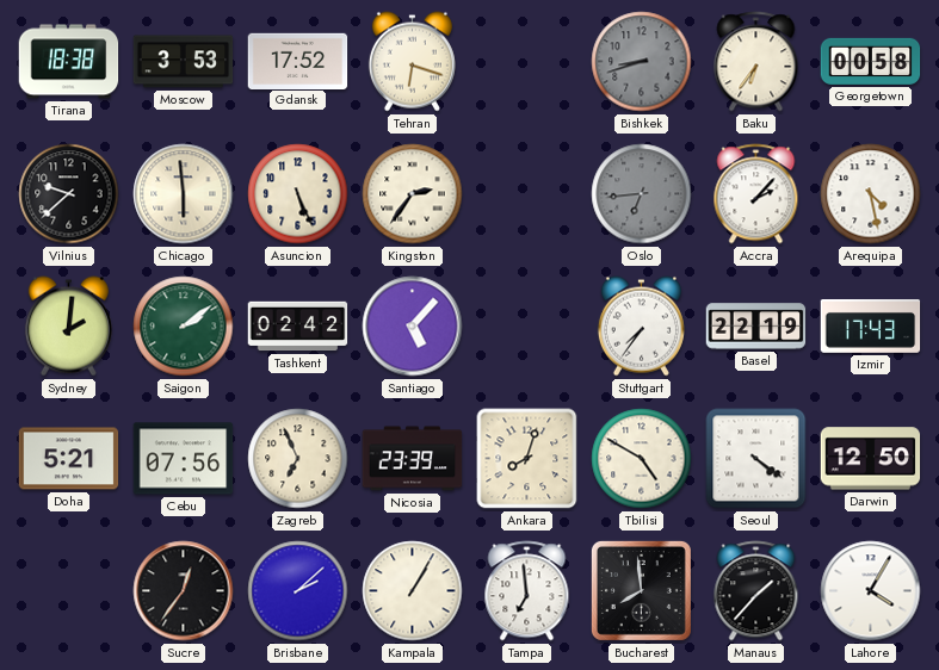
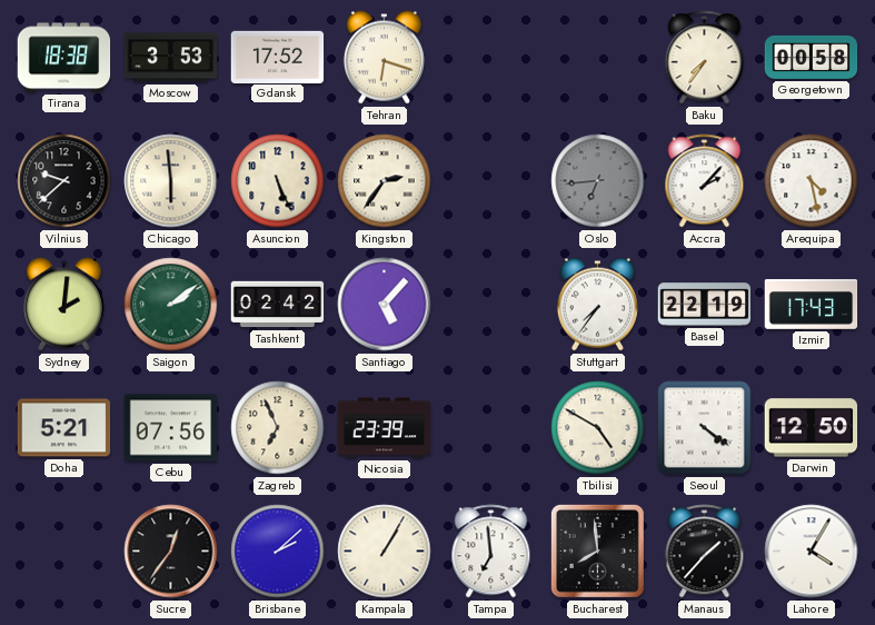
Bishkek: 8:42 -> none (642, 62)
Baku: 6:36 -> 7:36 (705, 58)
Ankara: 8:03 -> none (527, 459)
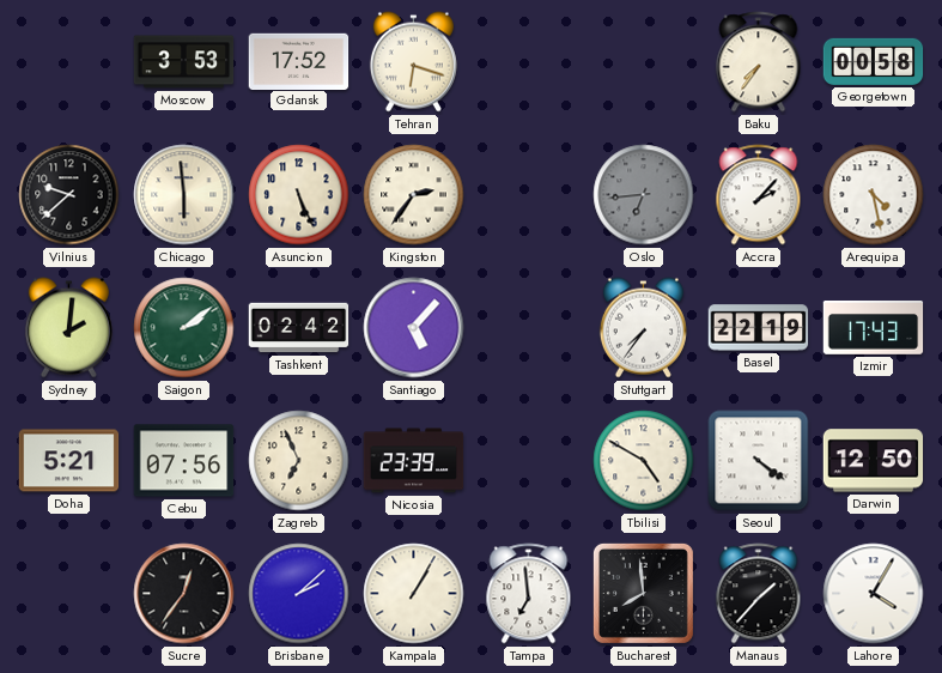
Tirana: 18:38 -> none (64, 58)
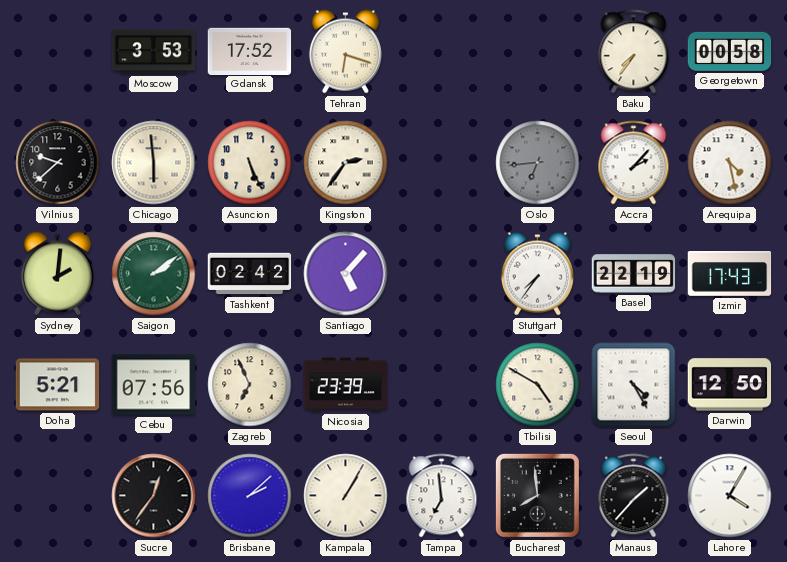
Seoul: 4:21 -> 4:25 (634, 385)
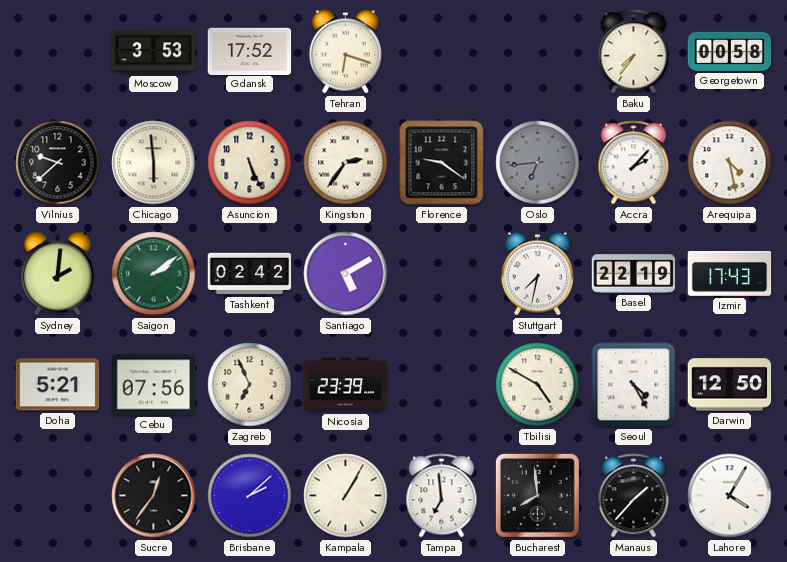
Florence: none -> 9:21 (442, 163)
Santiago: 5:07 -> 5:10 (346, 274)
Stuttgart: 7:36 -> 7:32 (537, 274)
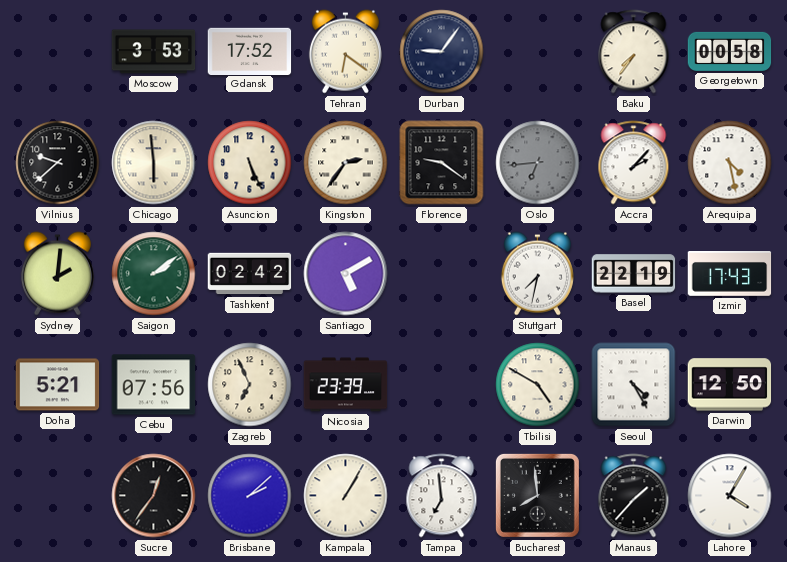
Tehran: 6:18 -> 6:21 (345, 52)
Durban: none -> 9:06 (442, 52)
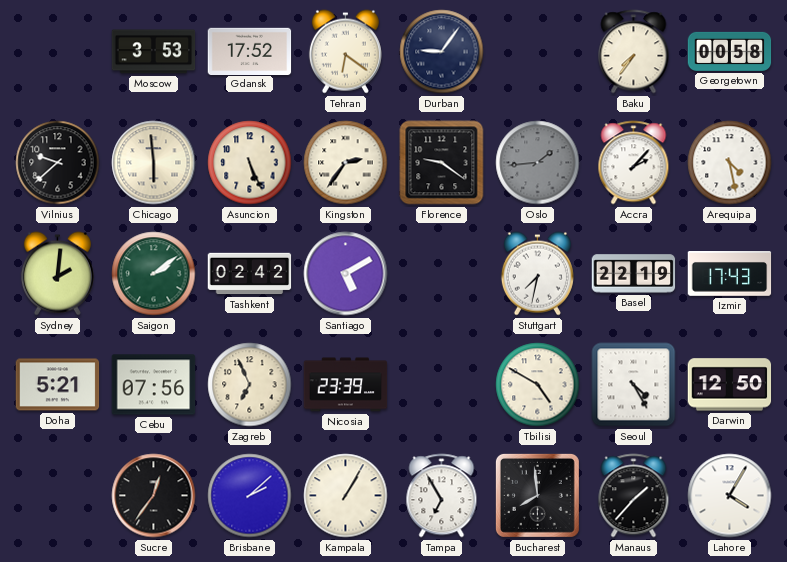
Oslo: 6:44 -> 1:44 (538, 163)
Tampa: 6:59 -> 6:55 (442, 496)
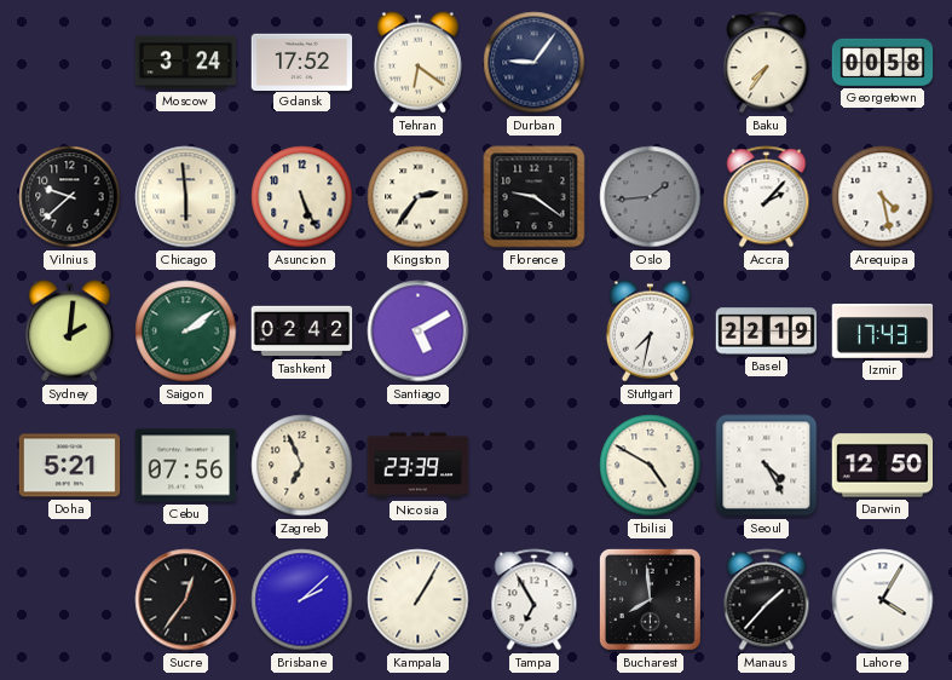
Moscow: 3:53 -> 3:24 (186, 63)
